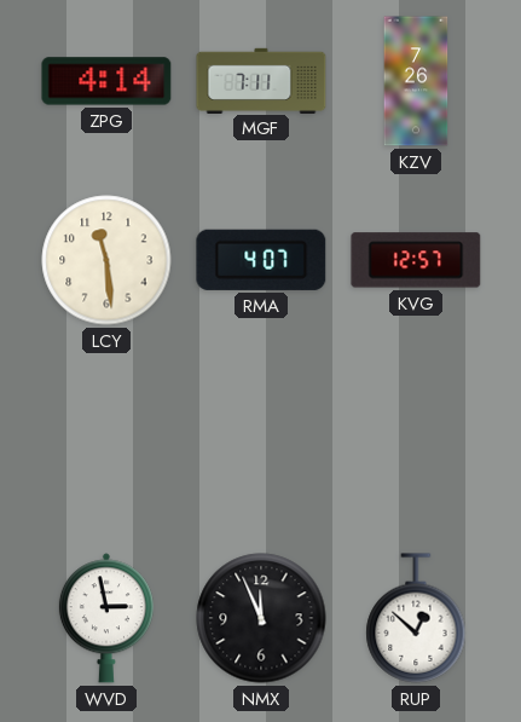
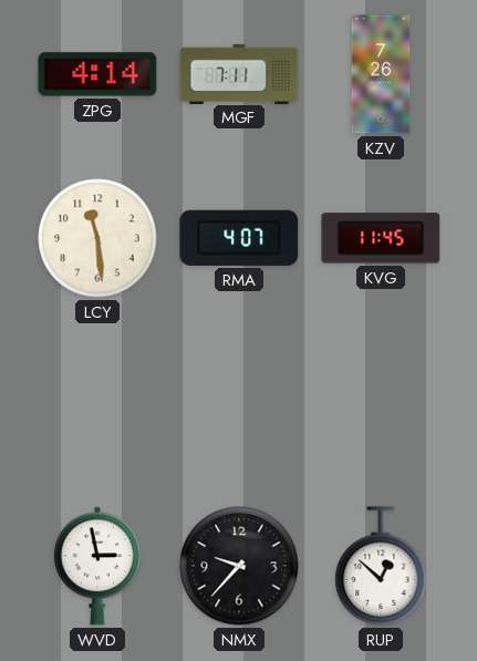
KVG: 12:57 -> 11:45 (381, 238)
NMX: 11:56 -> 9:37 (239, 566)
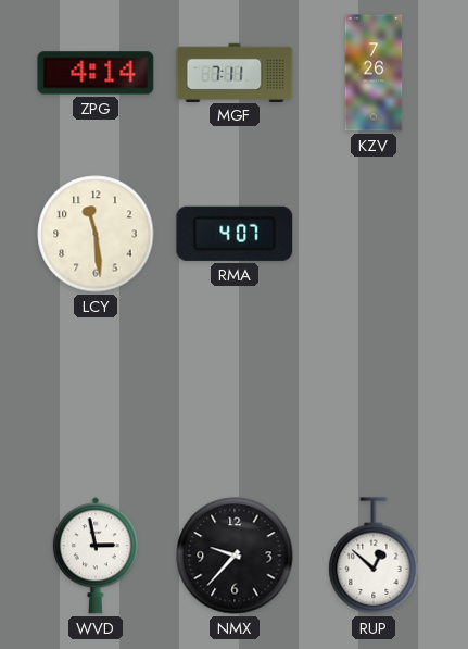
KVG: 11:45 -> none (381, 238)
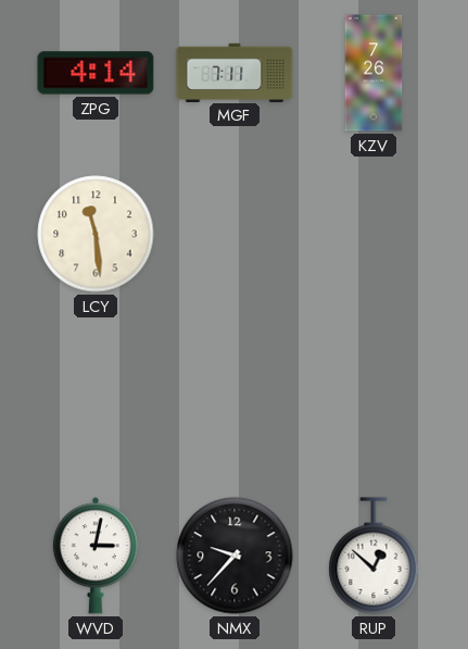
RMA: 4:07 -> none (235, 234)
WVD: 2:58 -> 3:02 (96, 556)
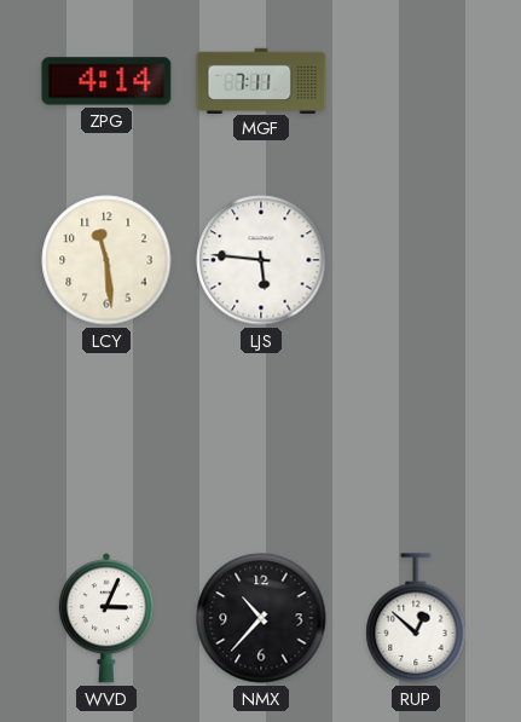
KZV: 7:26 -> none (374, 73)
LJS: none -> 5:46 (261, 260)
WVD: 3:02 -> 3:04 (106, 618)
NMX: 9:37 -> 10:37 (261, 618)
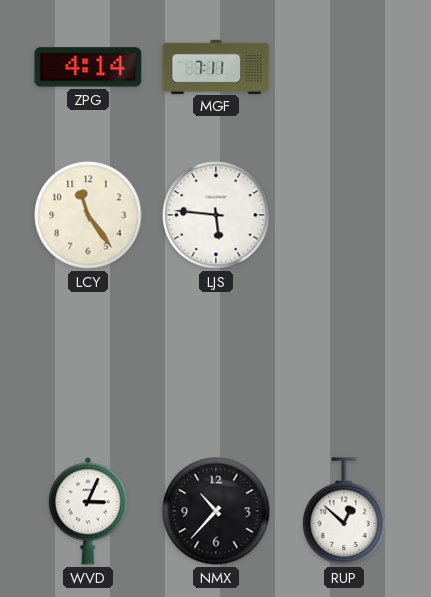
LCY: 11:29 -> 11:24 (88, 215)
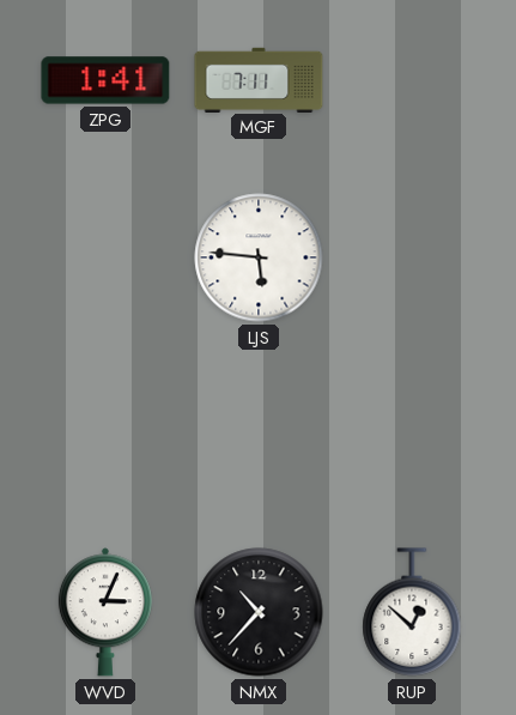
ZPG: 4:14 -> 1:41 (105, 80)
LCY: 11:24 -> none (88, 215)
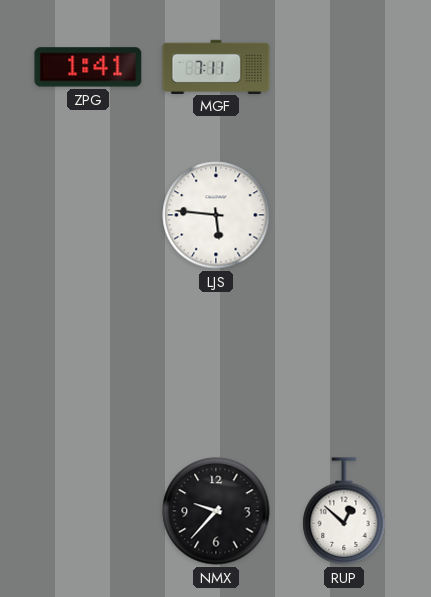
WVD: 3:04 -> none (105, 612)
NMX: 10:37 -> 9:37 (216, 511)
